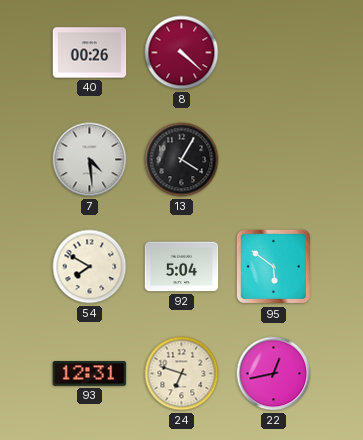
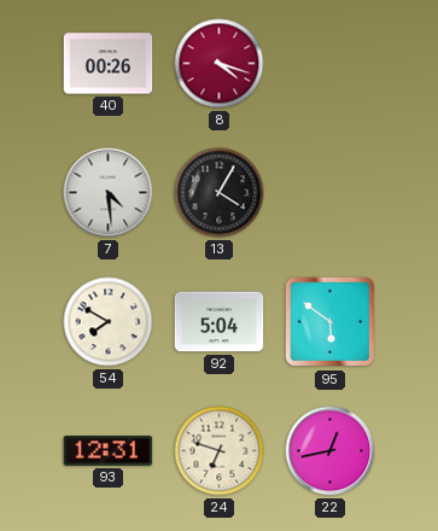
8: 4:22 -> 4:18 (220, 64)
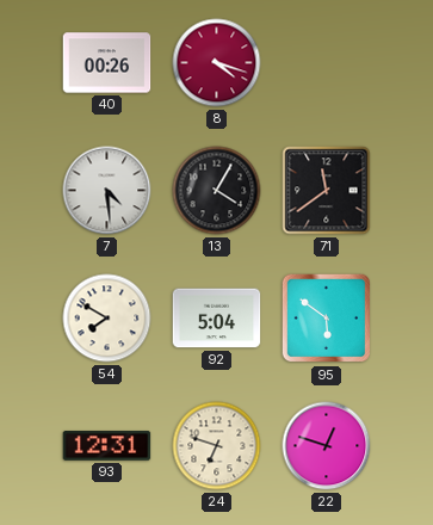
71: none -> 11:39 (327, 191)
22: 12:43 -> 12:48 (327, 446)
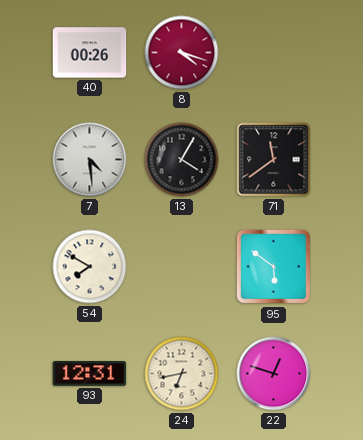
92: 5:04 -> none (217, 319)
24: 6:48 -> 6:43 (182, 374)
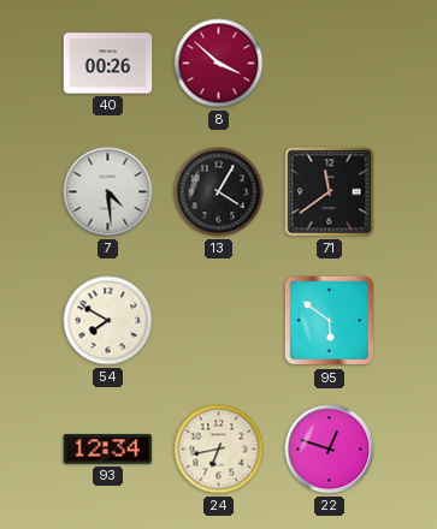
8: 4:18 -> 3:52 (219, 64)
93: 12:31 -> 12:34 (108, 450)
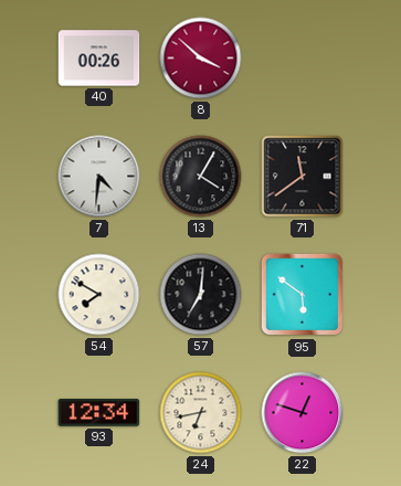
7: 4:29 -> 4:31 (99, 177)
57: none -> 7:01 (201, 295)
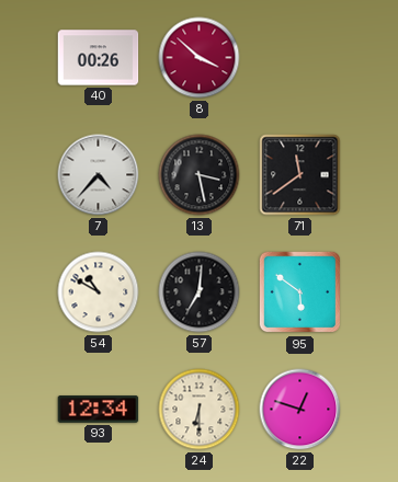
7: 4:31 -> 4:37 (99, 175)
13: 4:05 -> 3:28 (200, 175)
54: 7:50 -> 10:50 (99, 292)
24: 6:43 -> 6:30 (200, 410)
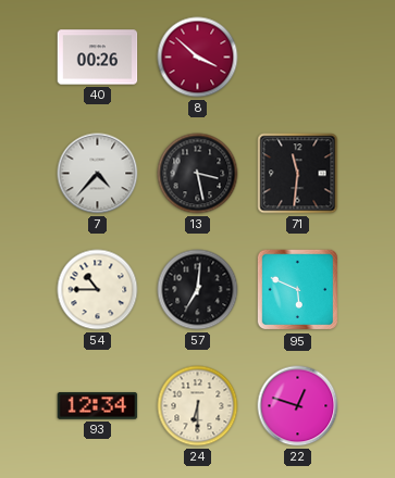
71: 11:39 -> 11:31 (298, 174)
54: 10:50 -> 10:45 (98, 290)
95: 5:51 -> 5:49 (298, 290)
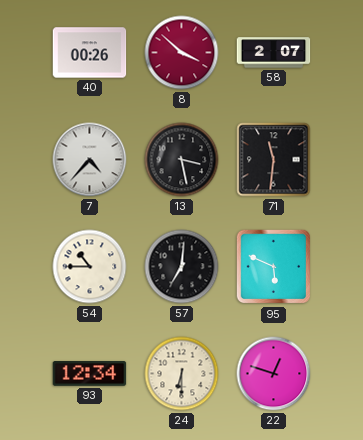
58: none -> 2:07 (274, 53)
